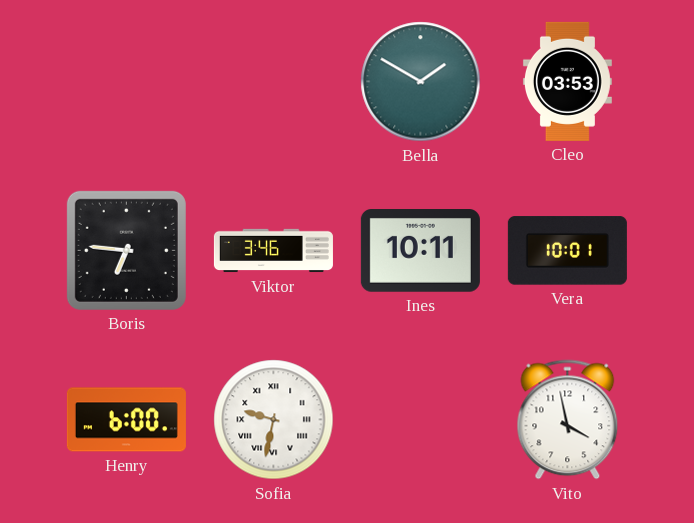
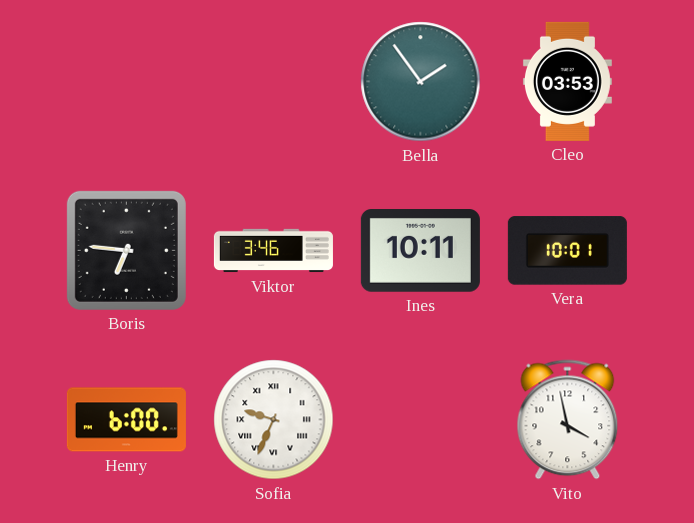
Bella: 1:50 -> 1:54 (421, 82)
Sofia: 9:32 -> 9:34 (274, 420)
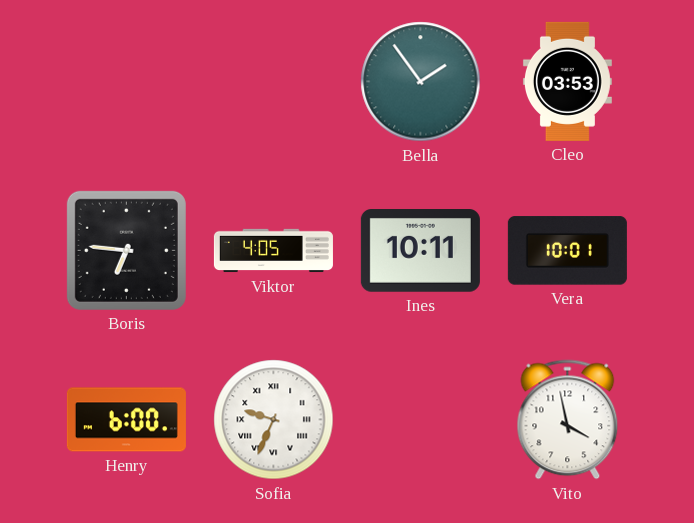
Viktor: 3:46 -> 4:05 (273, 251)
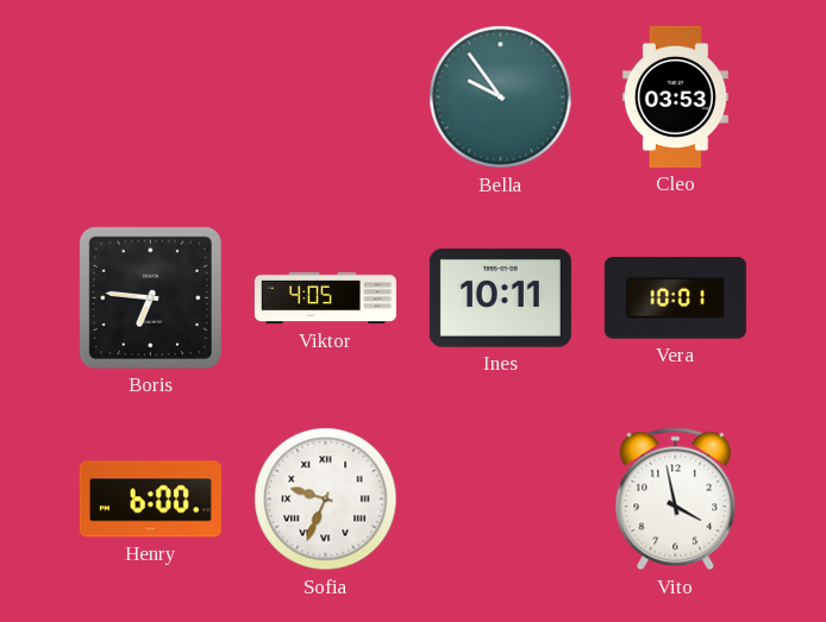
Bella: 1:54 -> 9:54 (501, 98)
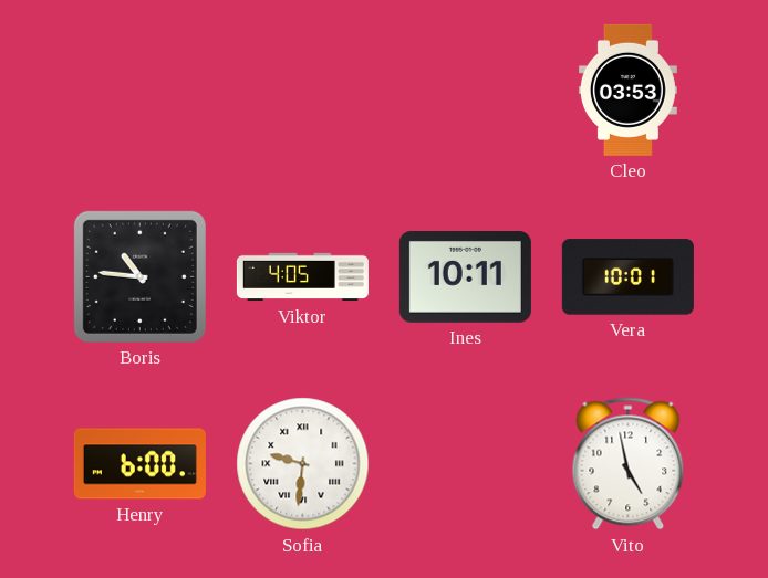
Bella: 9:54 -> none (501, 98)
Boris: 6:46 -> 10:46 (139, 276)
Sofia: 9:34 -> 9:31 (303, 464)
Vito: 3:58 -> 4:58 (629, 464)
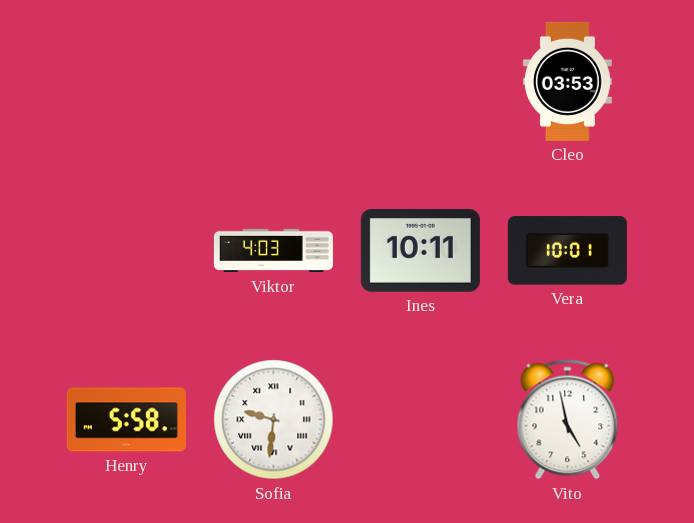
Boris: 10:46 -> none (139, 276)
Viktor: 4:05 -> 4:03 (273, 251)
Henry: 6:00 -> 5:58 (126, 420)
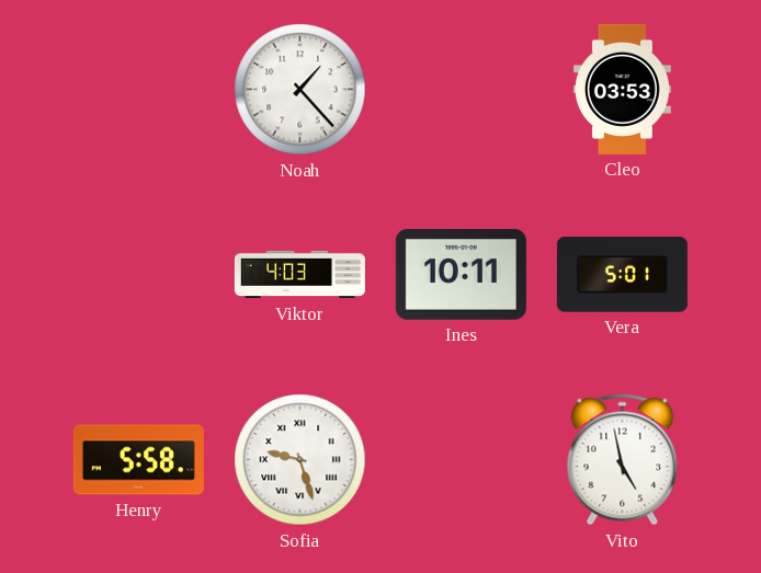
Noah: none -> 1:23 (300, 90)
Vera: 10:01 -> 5:01 (622, 275)
Sofia: 9:31 -> 9:27 (300, 460)
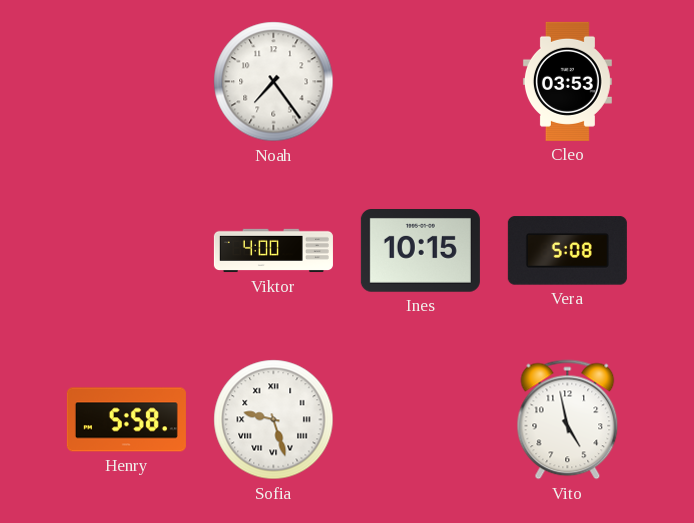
Noah: 1:23 -> 7:24 (274, 82)
Viktor: 4:03 -> 4:00 (273, 251)
Ines: 10:11 -> 10:15 (420, 251)
Vera: 5:01 -> 5:08 (567, 251)
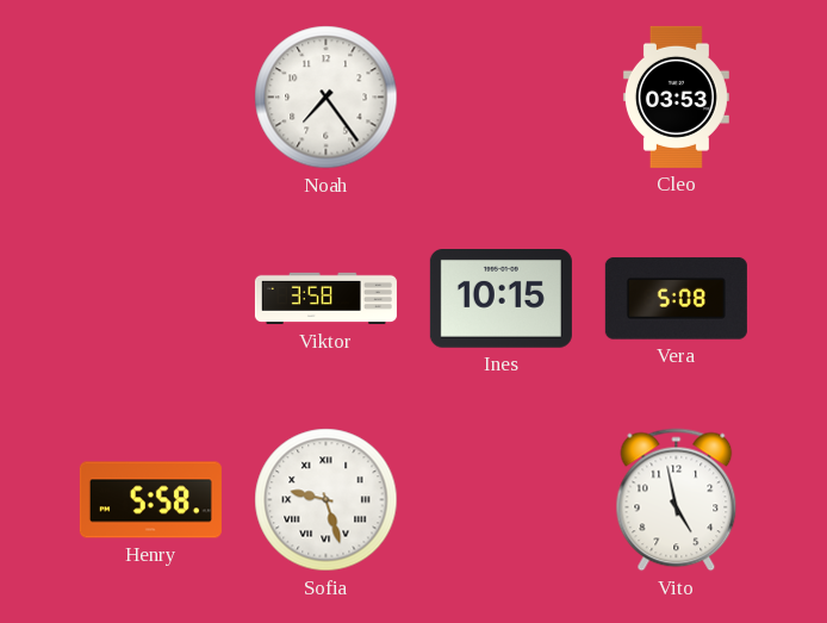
Viktor: 4:00 -> 3:58 (325, 299)
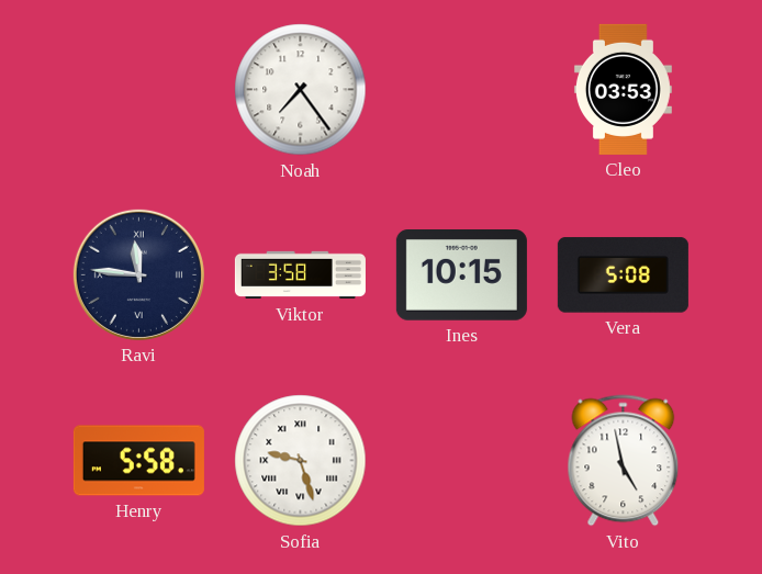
Ravi: none -> 11:46 (138, 274)
